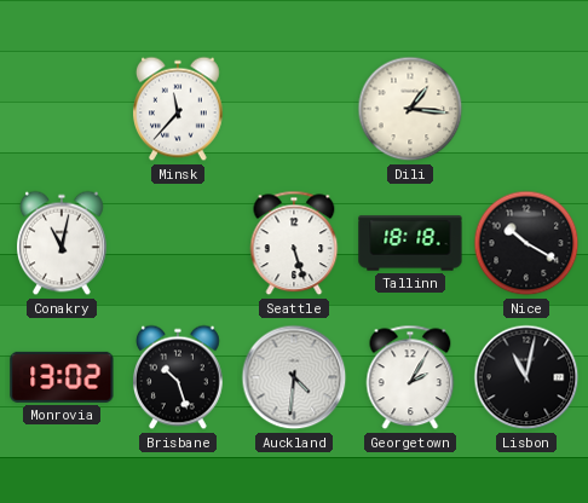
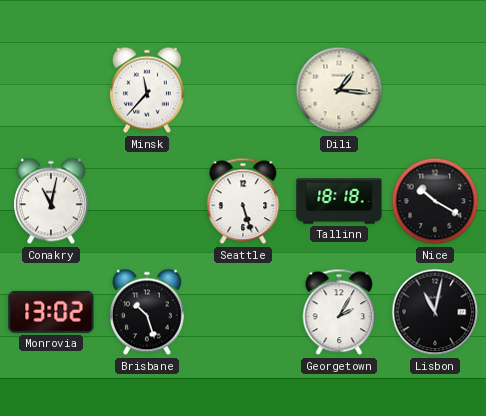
Auckland: 4:31 -> none (294, 377)
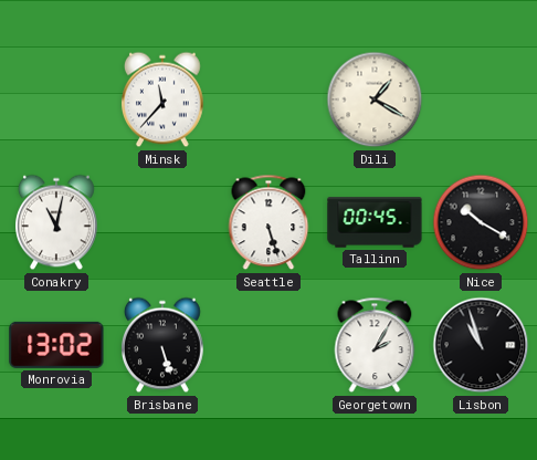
Dili: 1:16 -> 1:20 (375, 100)
Tallinn: 18:18 -> 00:45 (375, 222)
Brisbane: 10:27 -> 5:27 (164, 345)
Lisbon: 11:02 -> 10:57 (481, 345)
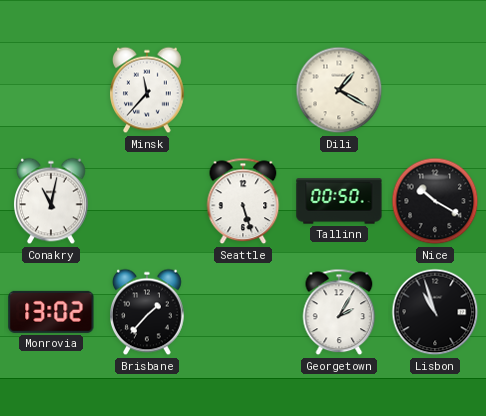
Tallinn: 00:45 -> 00:50 (339, 201)
Brisbane: 5:27 -> 1:37 (148, 312)
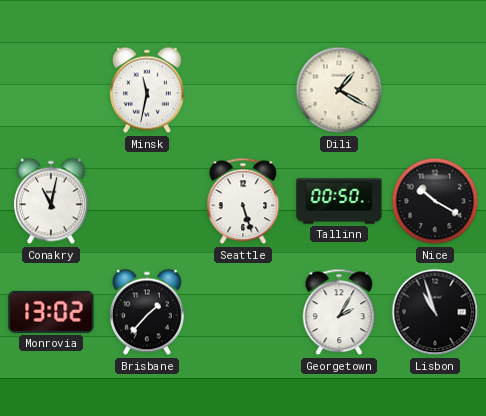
Minsk: 11:37 -> 11:32 (148, 90)
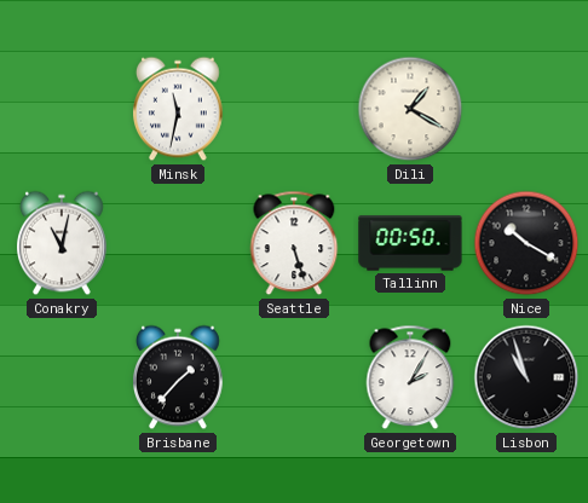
Monrovia: 13:02 -> none (51, 312)
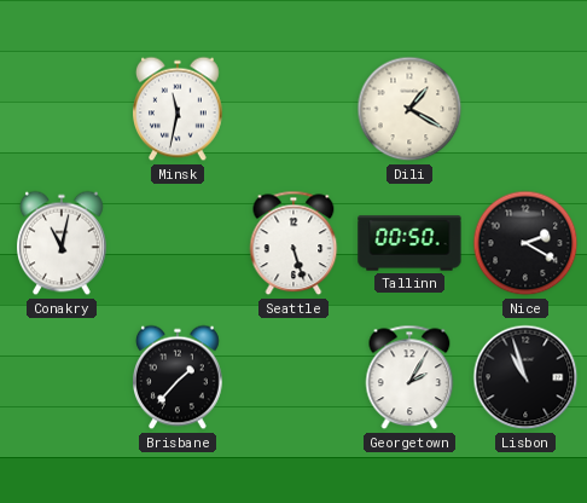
Nice: 10:20 -> 2:20 (525, 243)
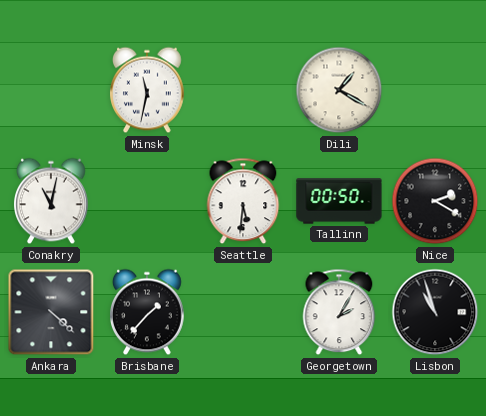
Seattle: 5:27 -> 5:31 (243, 201)
Ankara: none -> 4:22 (51, 312)
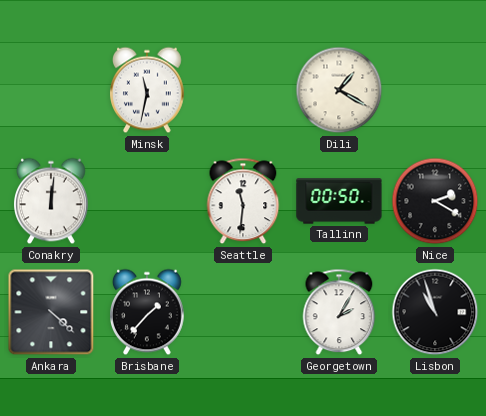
Conakry: 11:02 -> 12:01 (52, 201)
Seattle: 5:31 -> 11:31 (243, 201)
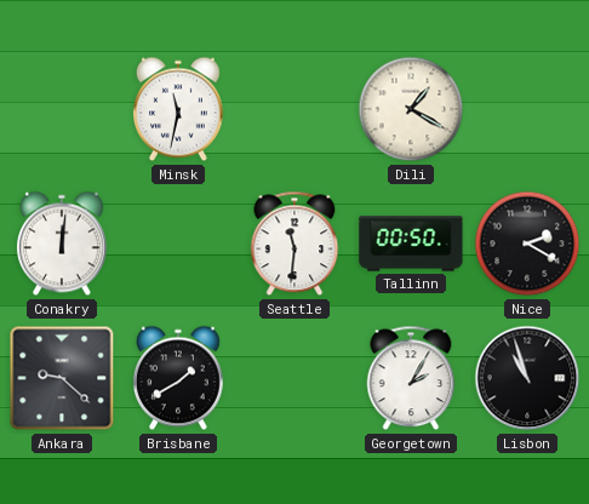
Ankara: 4:22 -> 9:22 (62, 378)
Brisbane: 1:37 -> 1:40 (179, 378)
